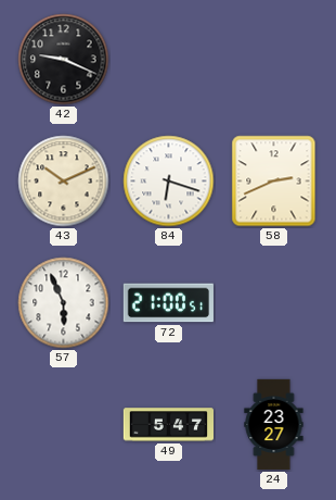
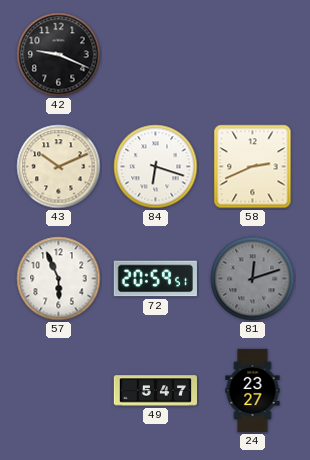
72: 21:00 -> 20:59 (155, 279)
81: none -> 12:12 (253, 279)
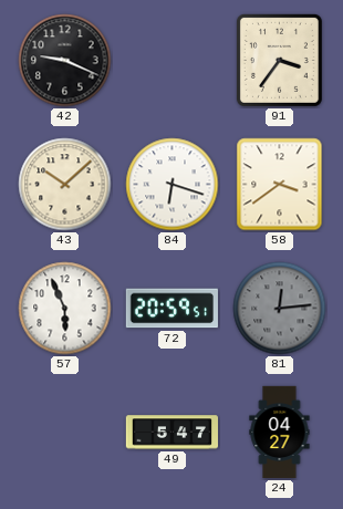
91: none -> 3:36 (279, 60)
43: 10:11 -> 10:08 (65, 185)
58: 2:41 -> 3:39 (280, 185)
81: 12:12 -> 12:14 (280, 309)
24: 23:27 -> 04:27 (280, 433)
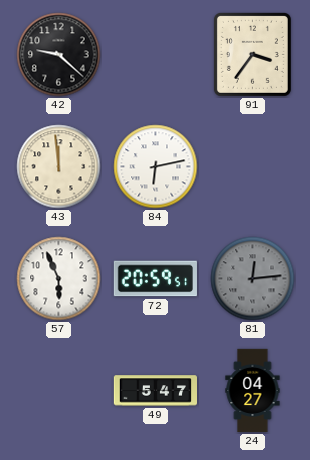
42: 9:19 -> 9:22 (59, 55)
43: 10:08 -> 11:59 (59, 167)
84: 6:18 -> 6:13 (156, 167)
58: 3:39 -> none (280, 185)
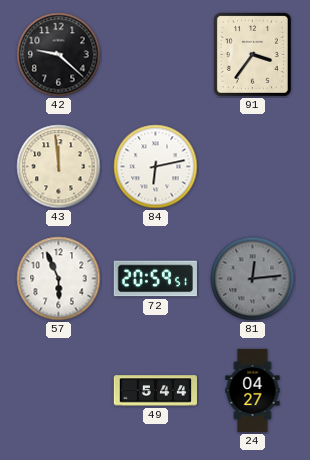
49: 5:47 -> 5:44 (156, 391)
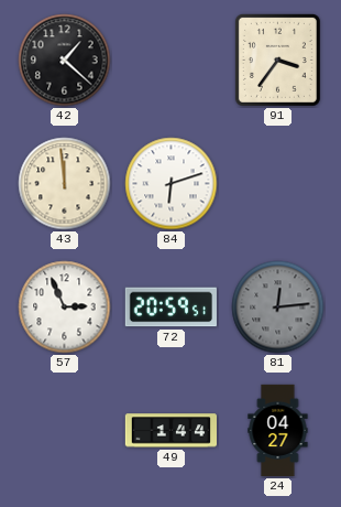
42: 9:22 -> 1:22 (65, 61)
84: 6:13 -> 6:12 (172, 184)
57: 5:56 -> 2:56 (65, 308)
49: 5:44 -> 1:44 (172, 431)
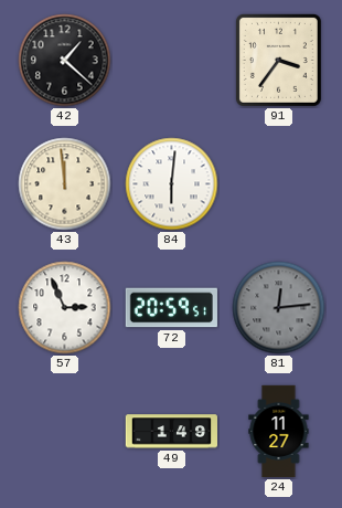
84: 6:12 -> 6:01 (172, 184)
49: 1:44 -> 1:49 (172, 432)
24: 04:27 -> 11:27 (279, 432)
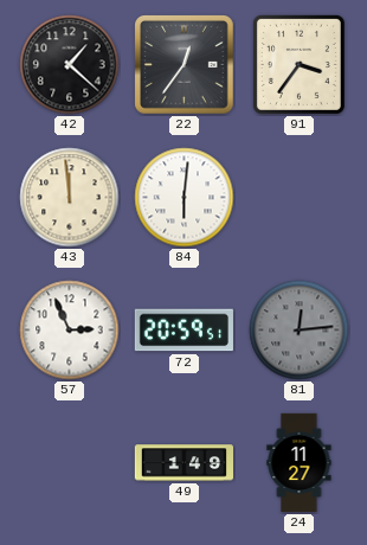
22: none -> 12:36 (185, 65)
